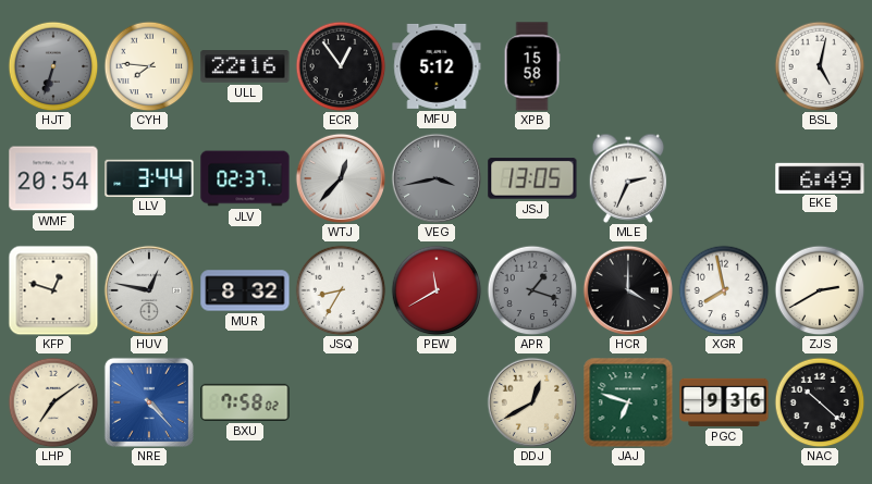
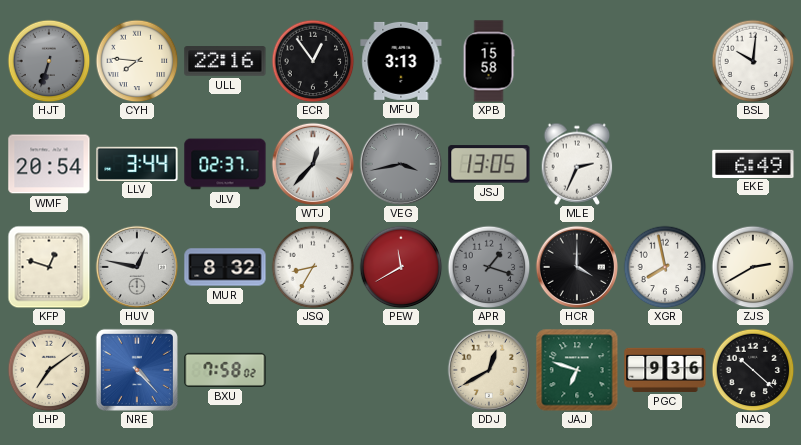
MFU: 5:12 -> 3:13 (401, 61)
BSL: 5:02 -> 10:01 (753, 61)
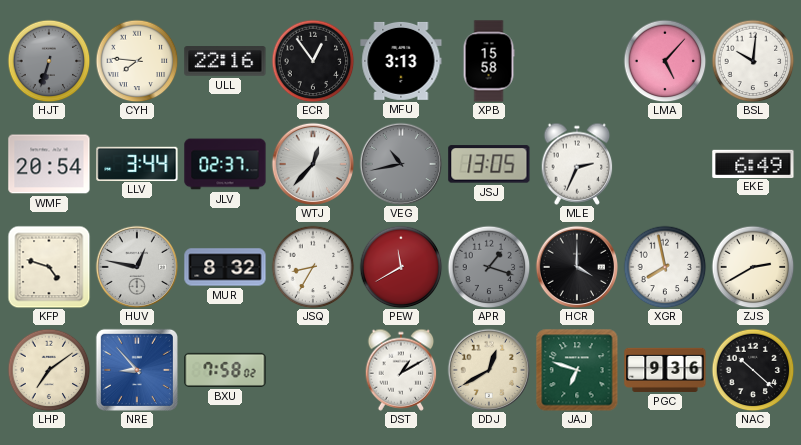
LMA: none -> 5:07 (665, 61)
VEG: 3:43 -> 10:43 (400, 163)
KFP: 12:48 -> 4:48 (49, 267)
NRE: 4:23 -> 8:53 (137, 370)
DST: none -> 1:10 (401, 370)
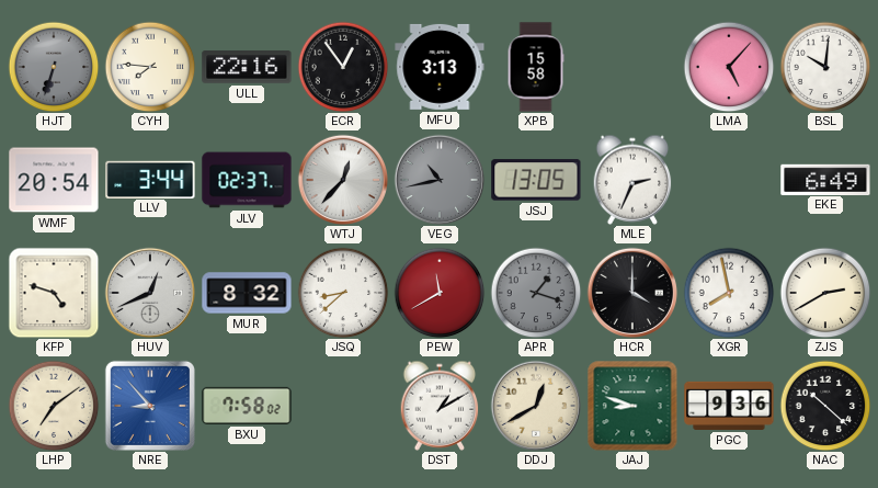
HUV: 12:47 -> 12:41 (149, 292)
JSQ: 8:35 -> 8:38 (343, 293)
JAJ: 6:48 -> 8:48 (632, 406)
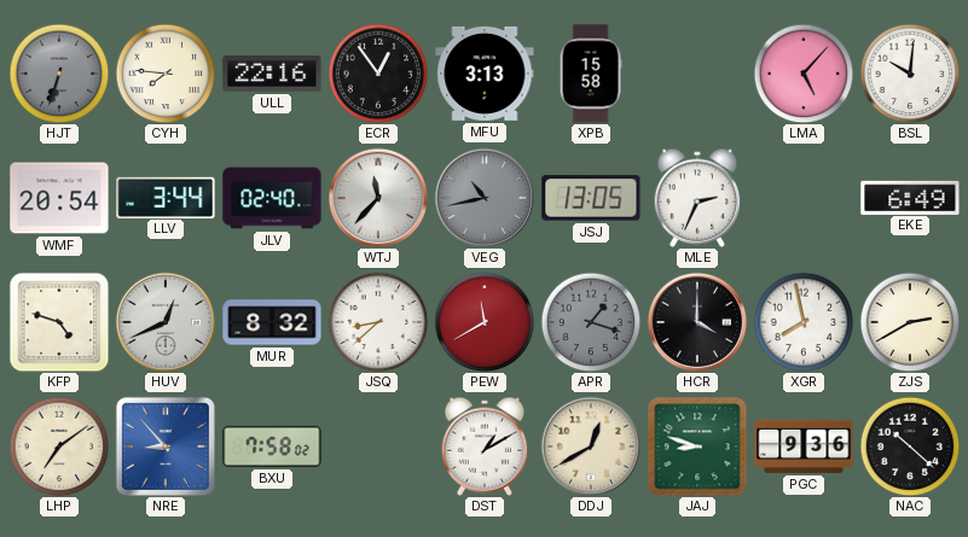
JLV: 02:37 -> 02:40 (272, 198)
WTJ: 12:37 -> 11:37 (377, 197)
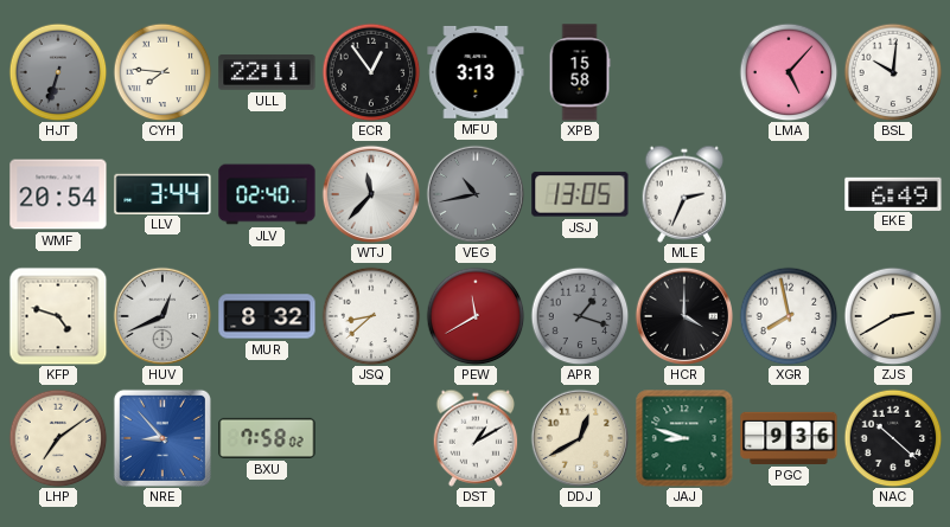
ULL: 22:16 -> 22:11 (267, 72)
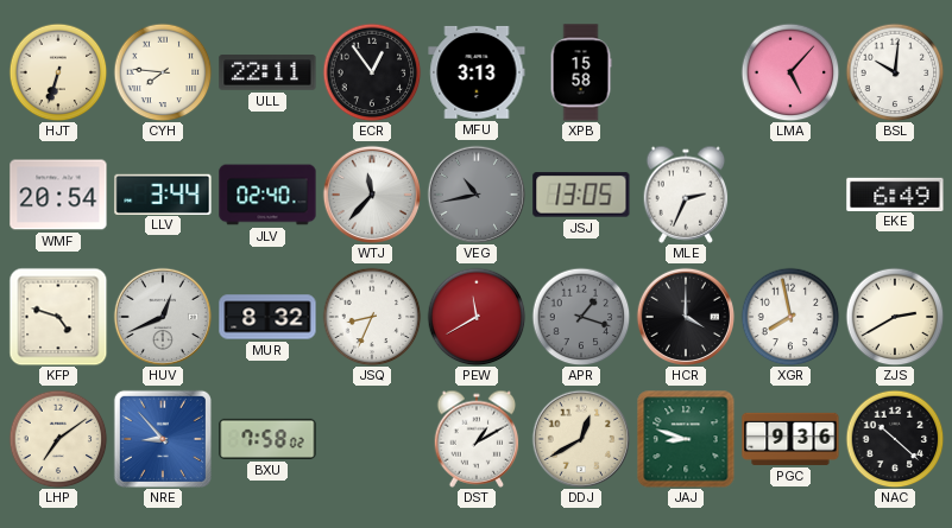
HJT dial: grey -> cream (58, 72)
JSQ: 8:38 -> 8:34 (372, 317)
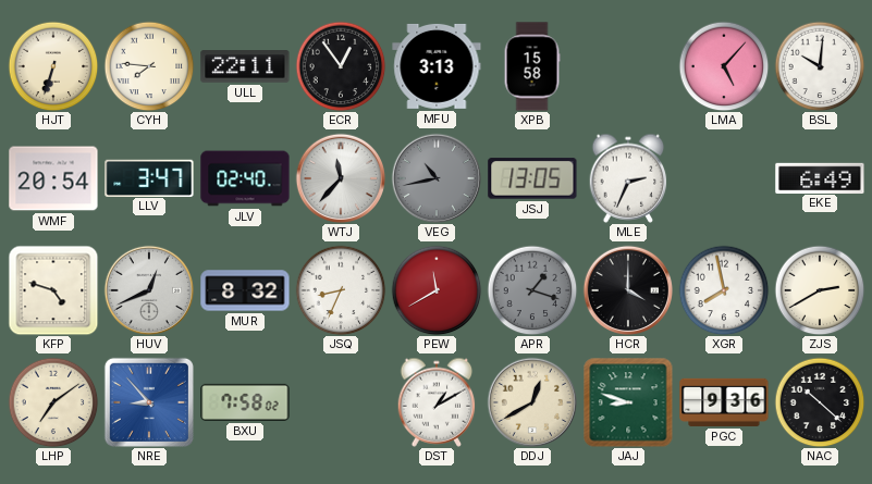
LLV: 3:44 -> 3:47 (149, 177)
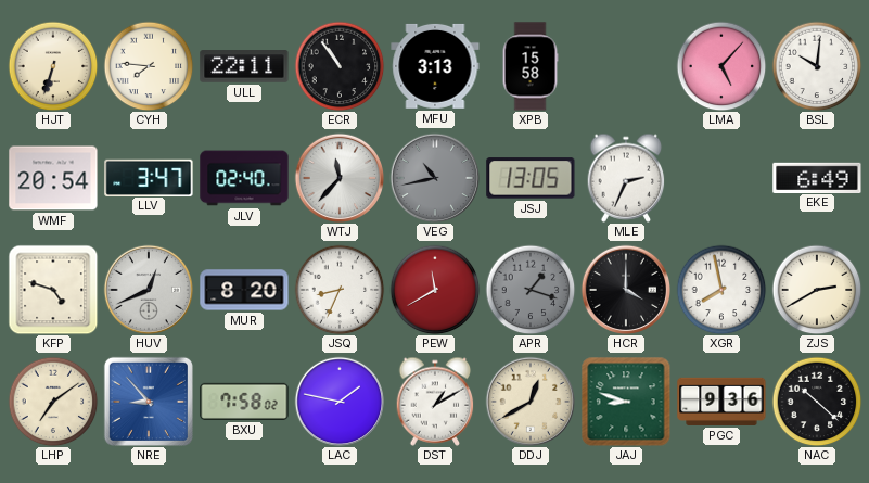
ECR: 12:54 -> 10:54 (340, 66)
MUR: 8:32 -> 8:20 (244, 290)
LAC: none -> 1:47 (338, 401)
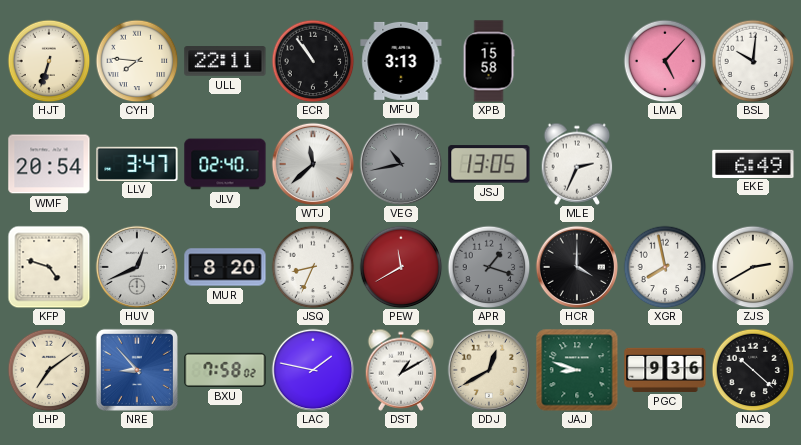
WTJ: 11:37 -> 11:38 (312, 163)
